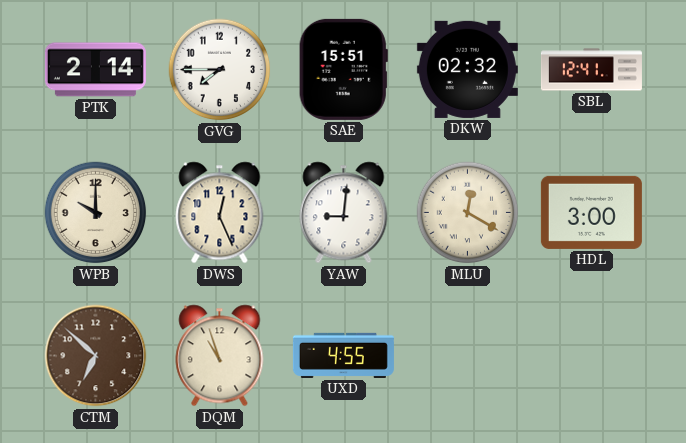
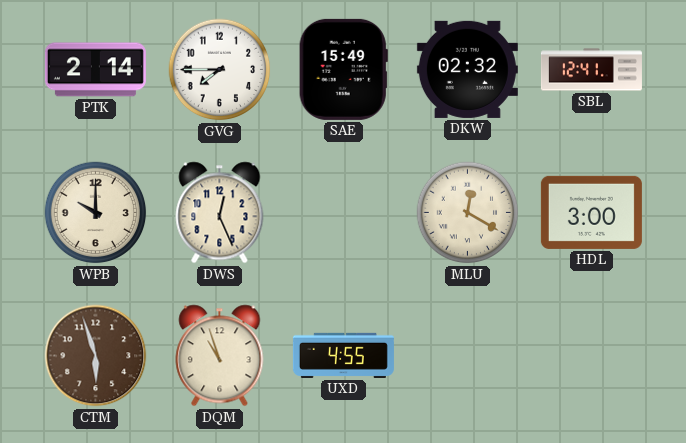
SAE: 15:51 -> 15:49 (343, 69)
YAW: 9:01 -> none (344, 213)
CTM: 6:52 -> 5:57 (96, 356)
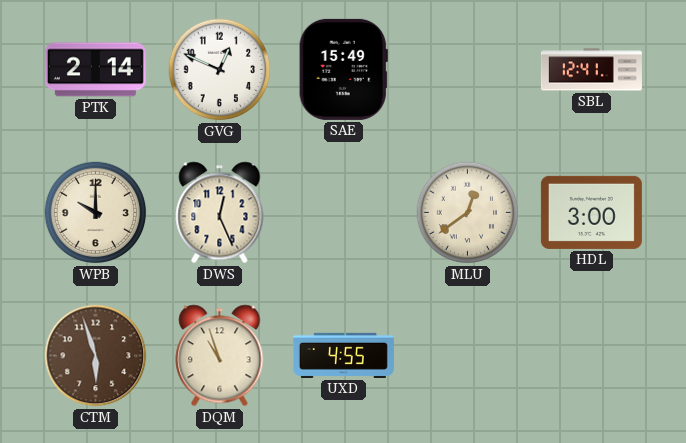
GVG: 7:45 -> 12:49 (220, 70)
DKW: 02:32 -> none (467, 69)
MLU: 12:20 -> 12:39 (468, 213)
